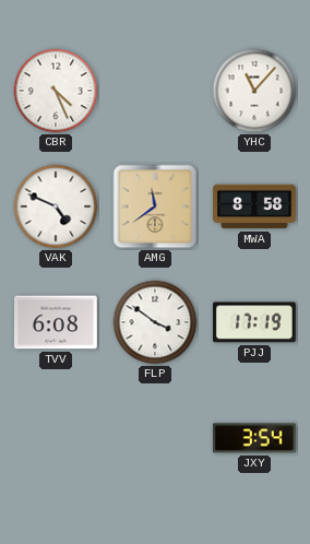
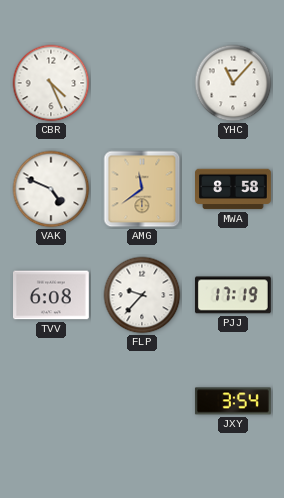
FLP: 3:51 -> 9:37 (142, 295)
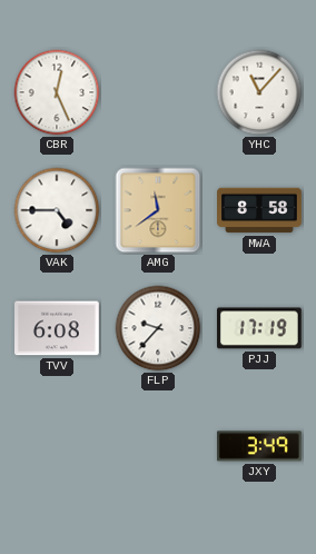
CBR: 4:26 -> 12:26 (57, 92)
VAK: 4:49 -> 4:45 (57, 210)
JXY: 3:54 -> 3:49 (259, 446)
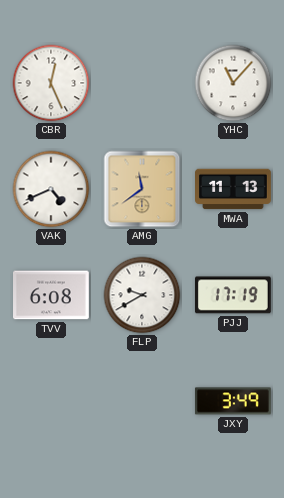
VAK: 4:45 -> 4:41 (51, 189)
MWA: 8:58 -> 11:13 (234, 189)
FLP: 9:37 -> 9:40 (142, 295)
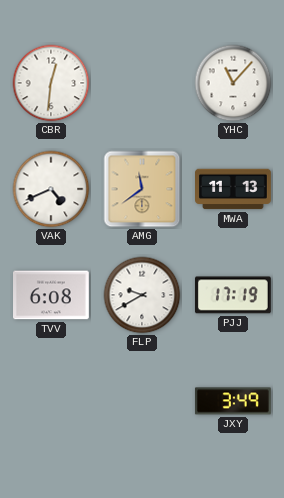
CBR: 12:26 -> 12:31 (51, 83)
